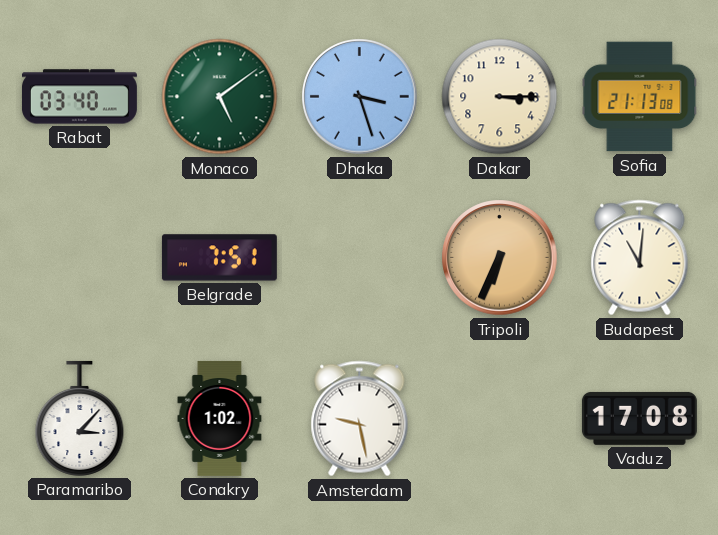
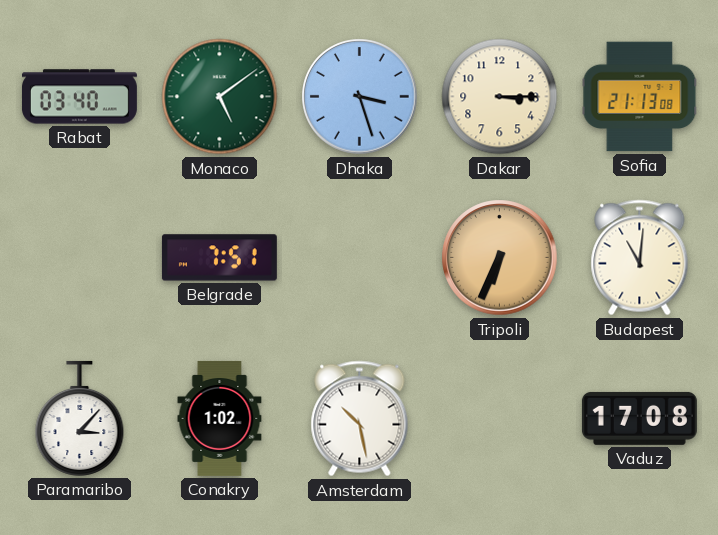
Amsterdam: 9:28 -> 10:28 (360, 419)
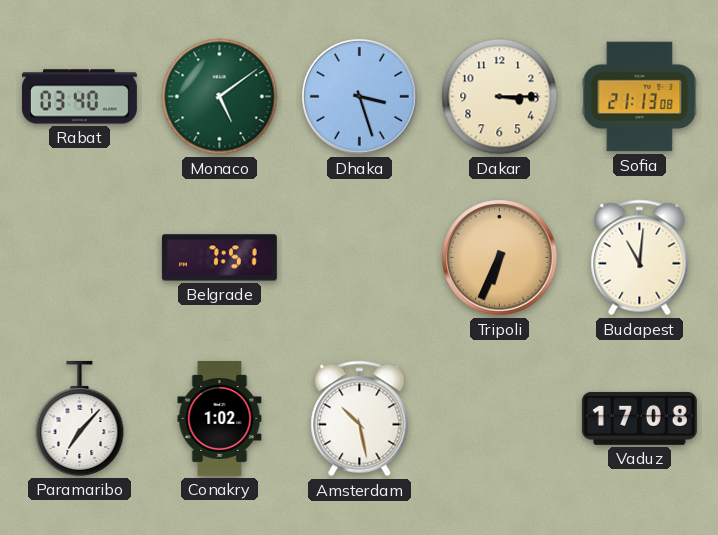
Paramaribo: 3:07 -> 7:07 (80, 418)
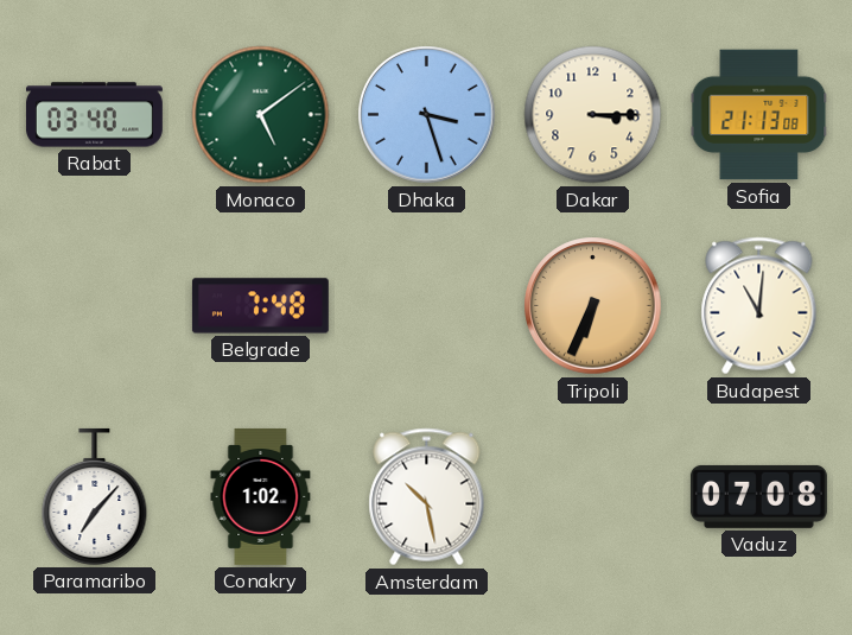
Belgrade: 7:51 -> 7:48 (260, 306)
Vaduz: 17:08 -> 07:08 (758, 496)
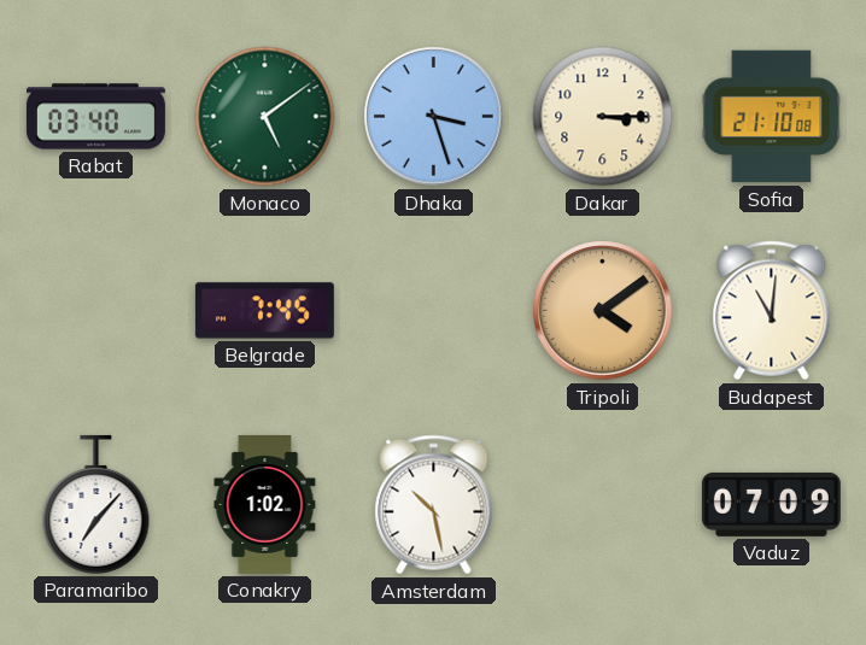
Sofia: 21:13 -> 21:10 (772, 117)
Belgrade: 7:48 -> 7:45 (264, 311)
Tripoli: 6:34 -> 4:09 (603, 311)
Vaduz: 07:08 -> 07:09 (771, 504)
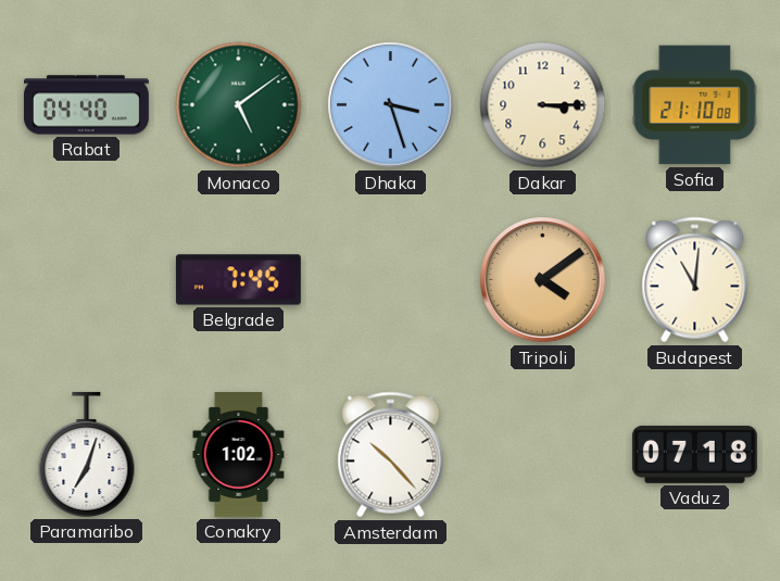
Rabat: 03:40 -> 04:40 (86, 105)
Paramaribo: 7:07 -> 7:03 (87, 454)
Amsterdam: 10:28 -> 10:23 (391, 455)
Vaduz: 07:09 -> 07:18 (694, 454)
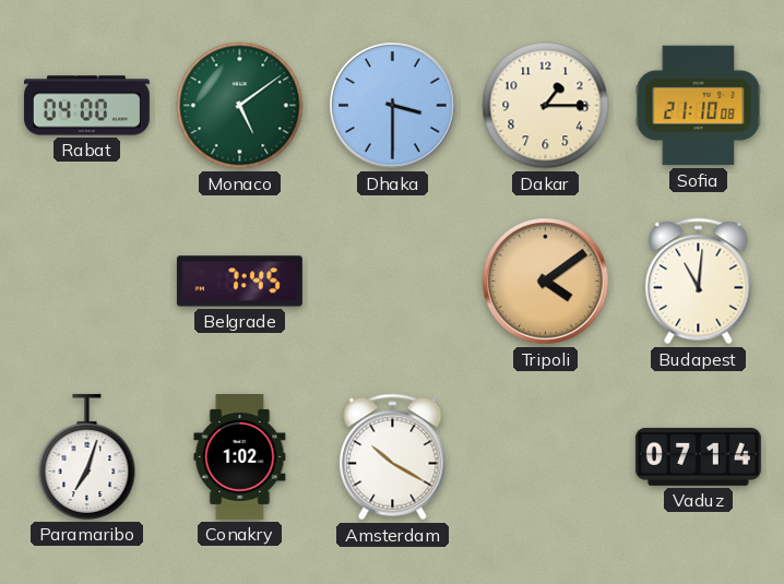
Rabat: 04:40 -> 04:00 (86, 106)
Dhaka: 3:27 -> 3:30 (393, 106)
Dakar: 3:15 -> 1:15 (546, 106)
Amsterdam: 10:23 -> 10:20 (393, 457)
Vaduz: 07:18 -> 07:14 (698, 456)
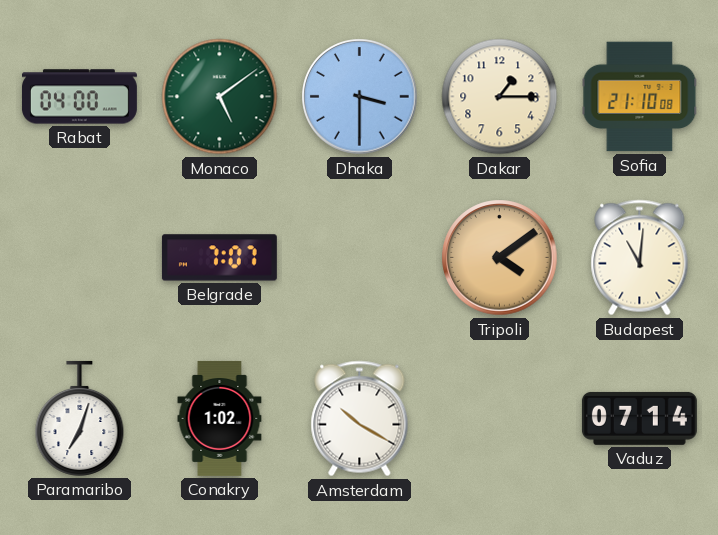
Belgrade: 7:45 -> 7:07 (219, 258)
